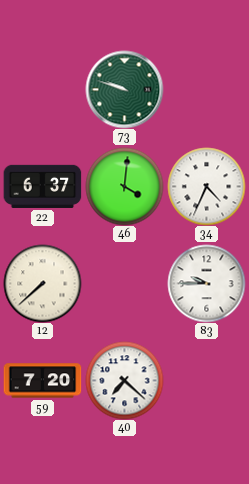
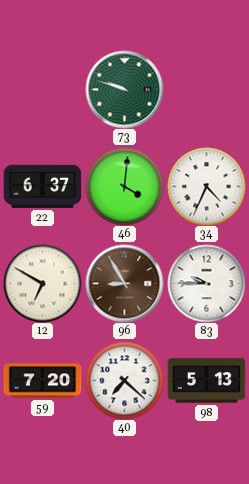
12: 7:38 -> 6:50 (42, 283)
96: none -> 8:55 (124, 283)
98: none -> 5:13 (206, 381)
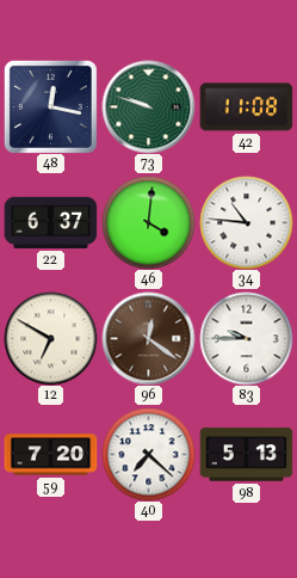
48: none -> 12:17 (50, 106)
42: none -> 11:08 (246, 107)
34: 4:34 -> 10:46 (246, 222)
96: 8:55 -> 12:21 (148, 338)
